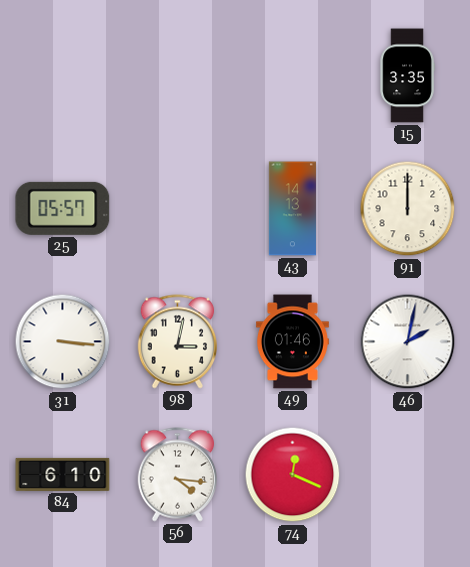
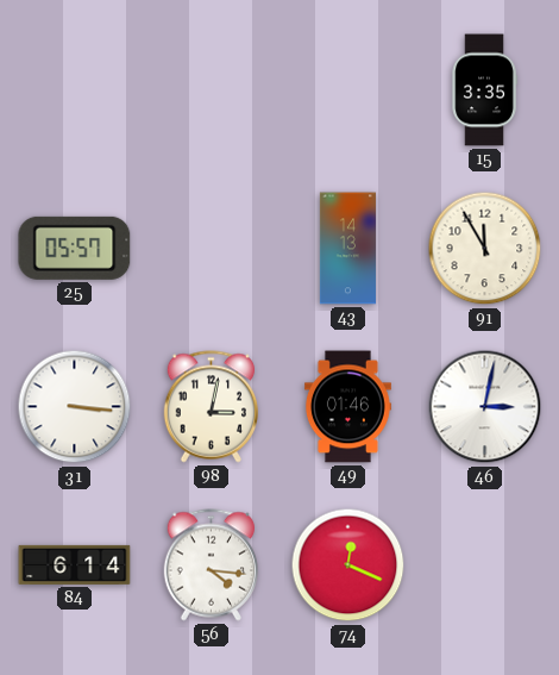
91: 12:00 -> 11:55 (485, 249)
46: 2:02 -> 3:02 (485, 407)
84: 6:10 -> 6:14 (75, 564)
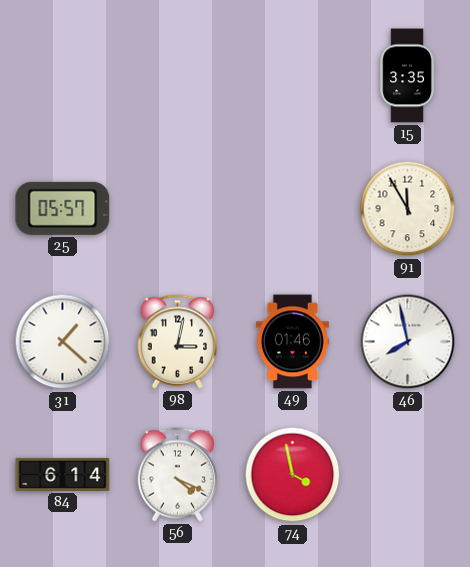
43: 14:13 -> none (347, 249)
31: 3:16 -> 1:22 (63, 342)
46: 3:02 -> 7:58 (408, 342)
56: 4:16 -> 4:19 (177, 475)
74: 12:19 -> 3:58 (293, 475)
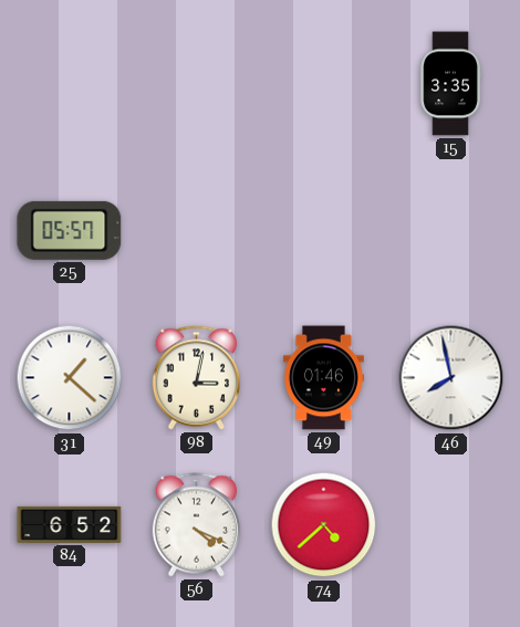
91: 11:55 -> none (408, 209)
84: 6:14 -> 6:52 (70, 524)
74: 3:58 -> 4:38 (324, 525)
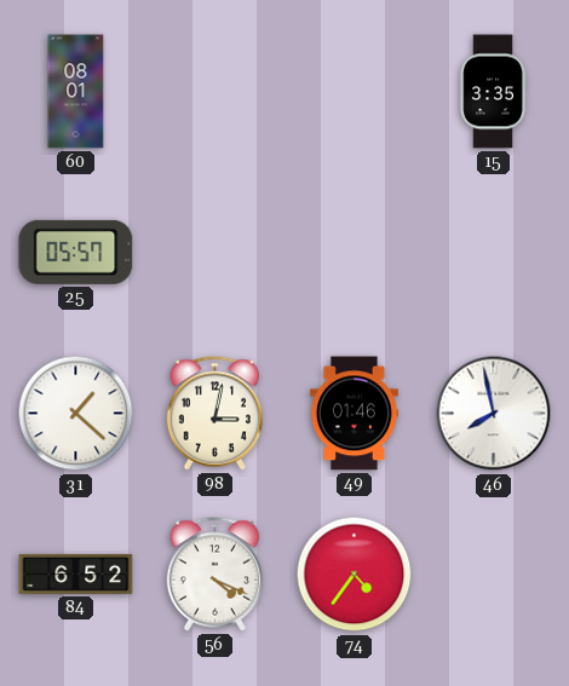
60: none -> 08:01 (76, 92)
74: 4:38 -> 4:36 (355, 575)
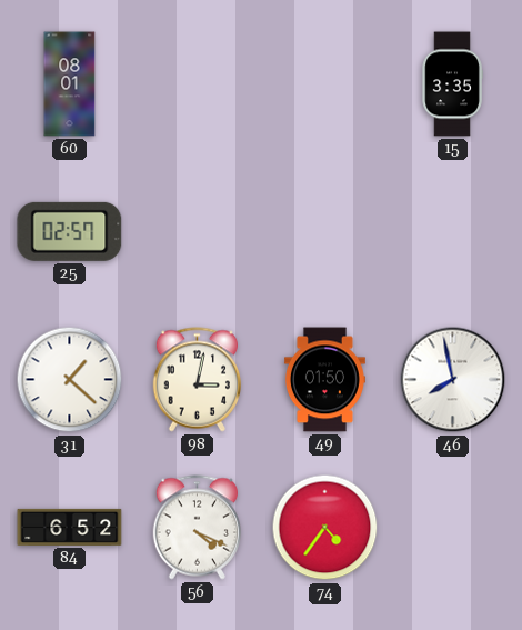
25: 05:57 -> 02:57 (70, 231)
49: 01:46 -> 01:50 (324, 380)
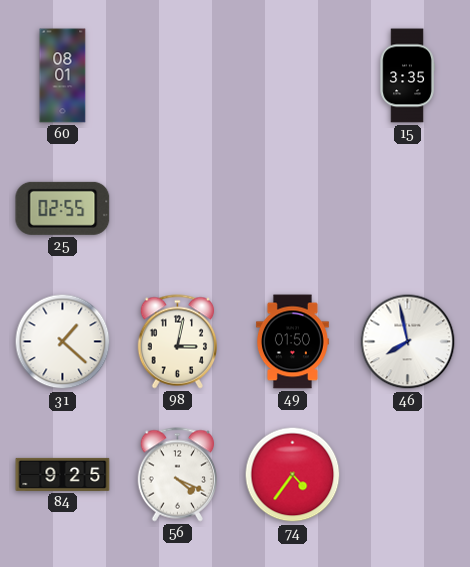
25: 02:57 -> 02:55 (63, 208)
84: 6:52 -> 9:25 (63, 474)
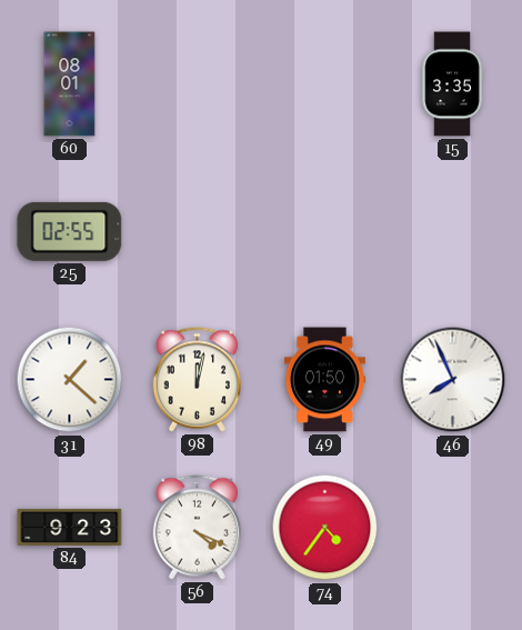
98: 3:02 -> 12:02 (197, 380)
46: 7:58 -> 7:56 (453, 380)
84: 9:25 -> 9:23 (70, 527)
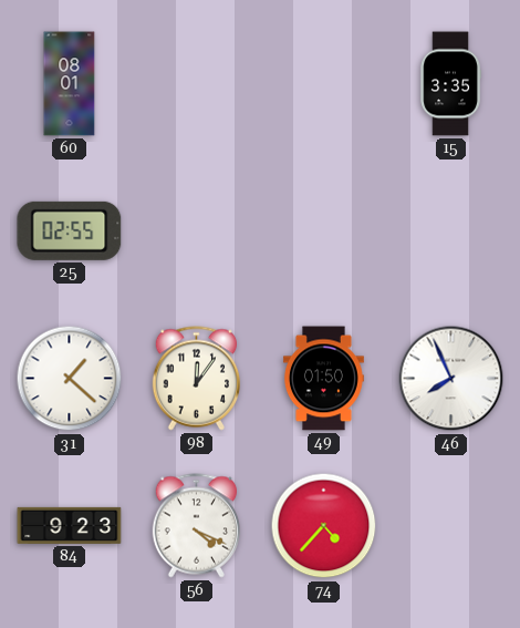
98: 12:02 -> 12:06 (196, 379)
74: 4:36 -> 4:37 (324, 526)
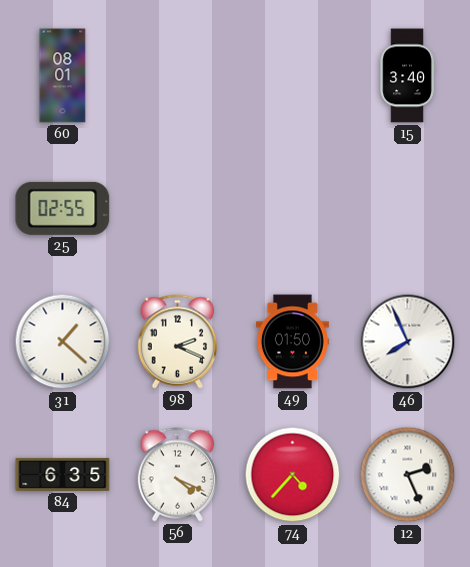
15: 3:35 -> 3:40 (407, 76)
98: 12:06 -> 2:19 (177, 342)
84: 9:23 -> 6:35 (63, 474)
12: none -> 2:26 (408, 475)
